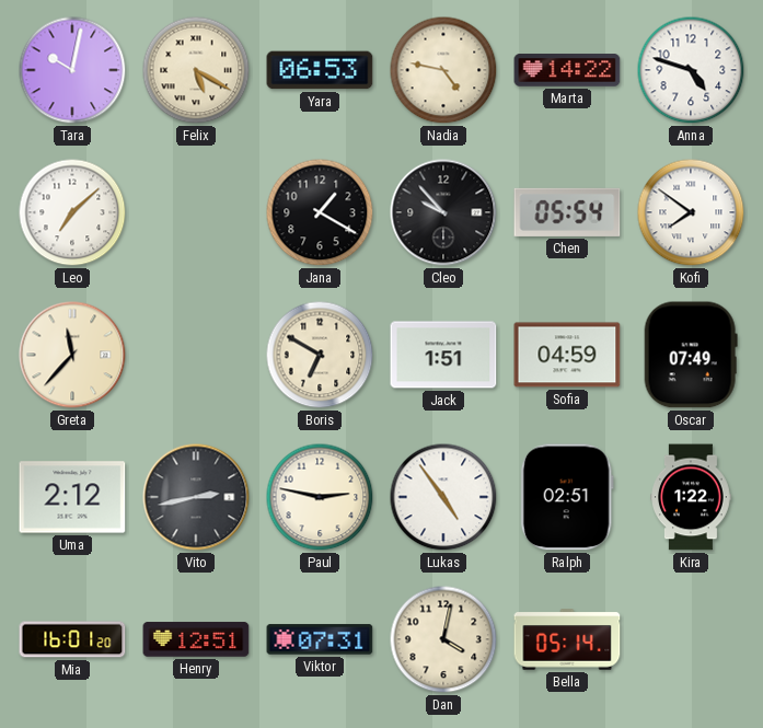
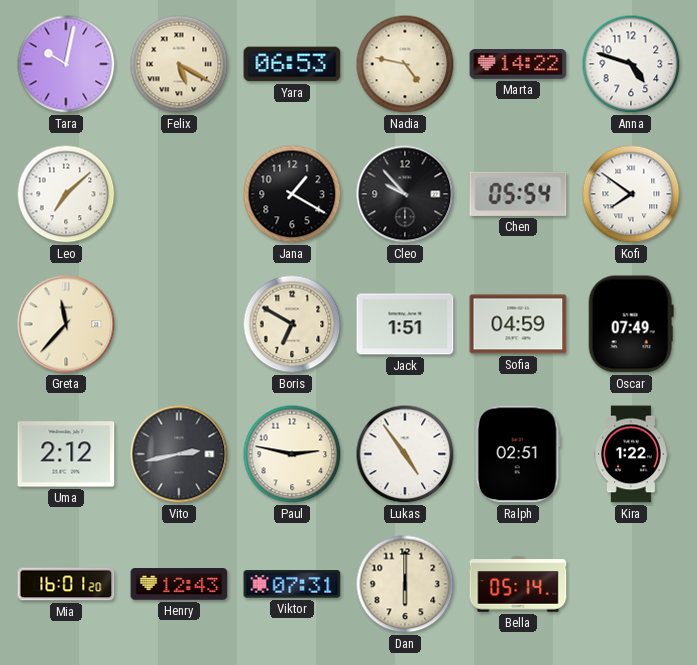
Henry: 12:51 -> 12:43 (179, 584)
Dan: 4:02 -> 6:00 (405, 584)
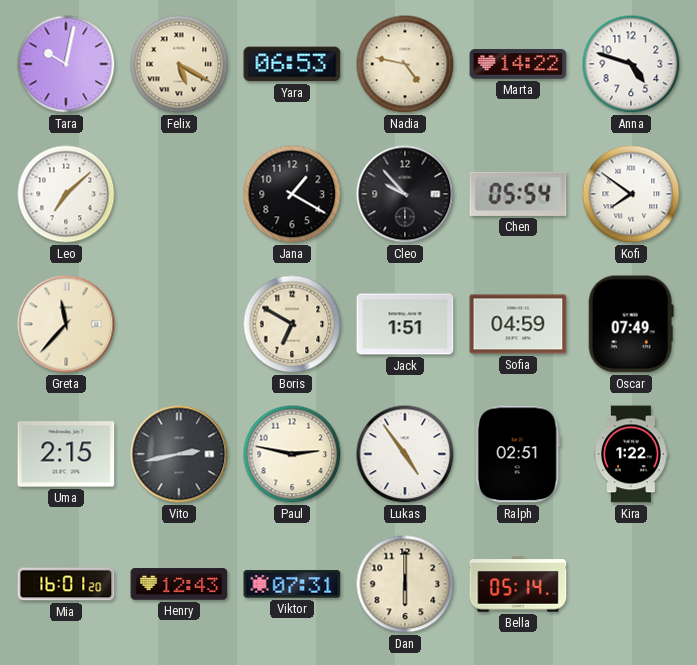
Uma: 2:12 -> 2:15 (66, 454)
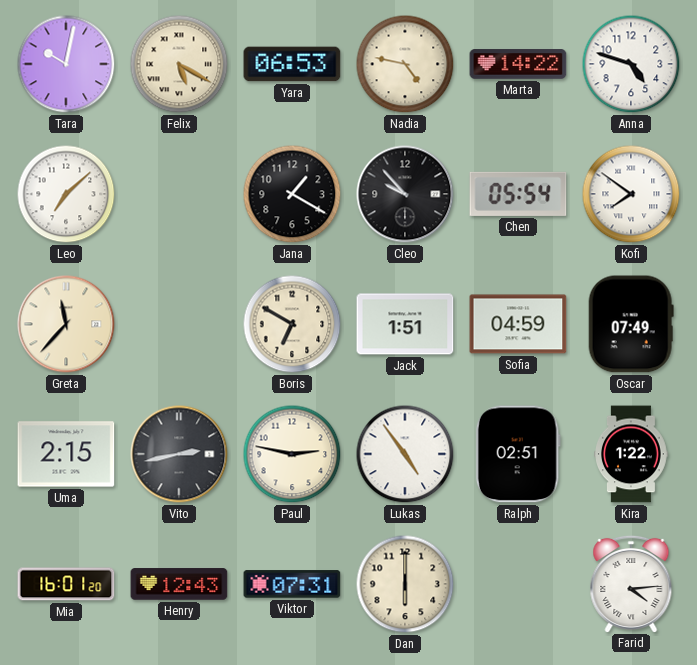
Bella: 05:14 -> none (518, 584)
Farid: none -> 4:14 (631, 583)
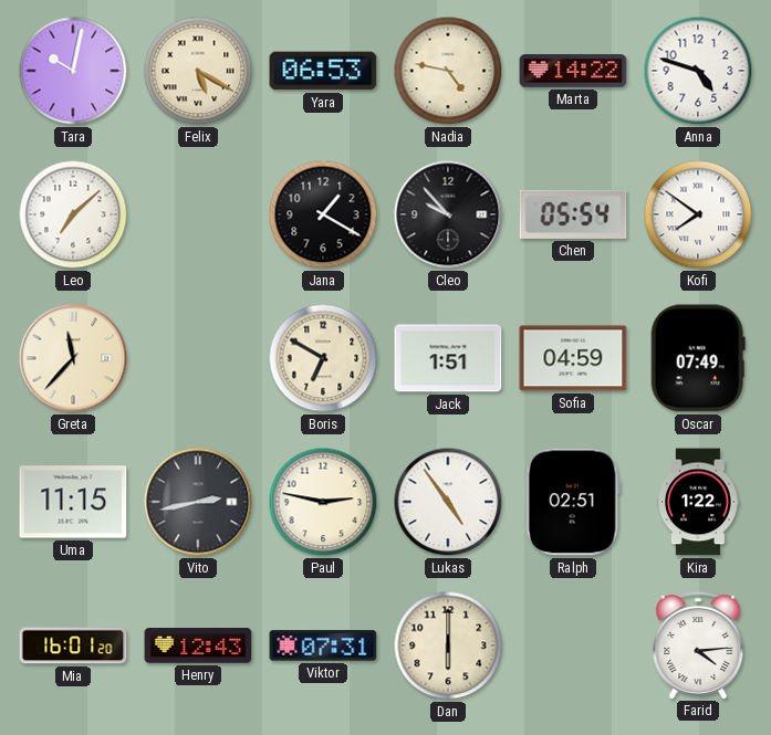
Uma: 2:15 -> 11:15 (73, 502)
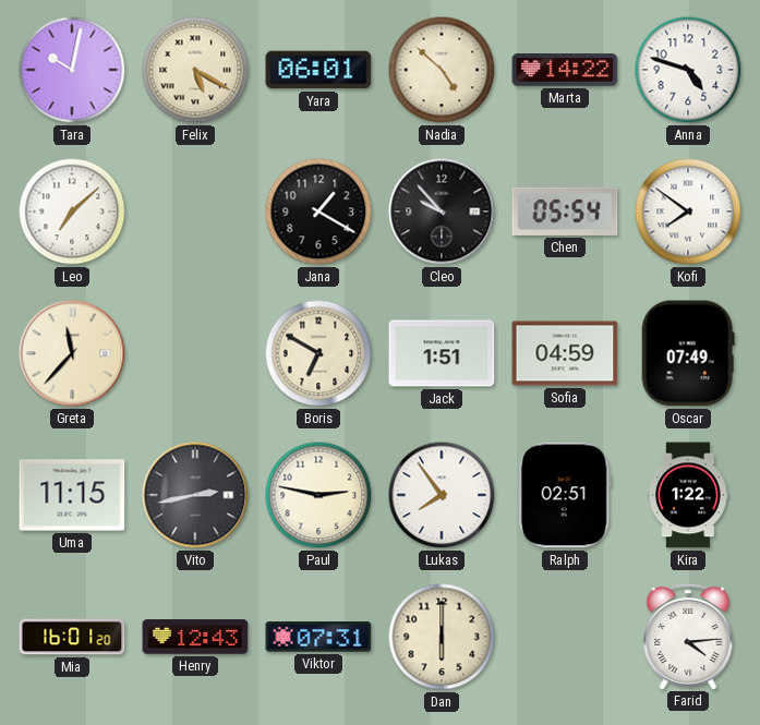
Yara: 06:53 -> 06:01 (318, 70)
Nadia: 4:47 -> 4:52 (442, 70)
Lukas: 4:54 -> 7:54 (442, 495)
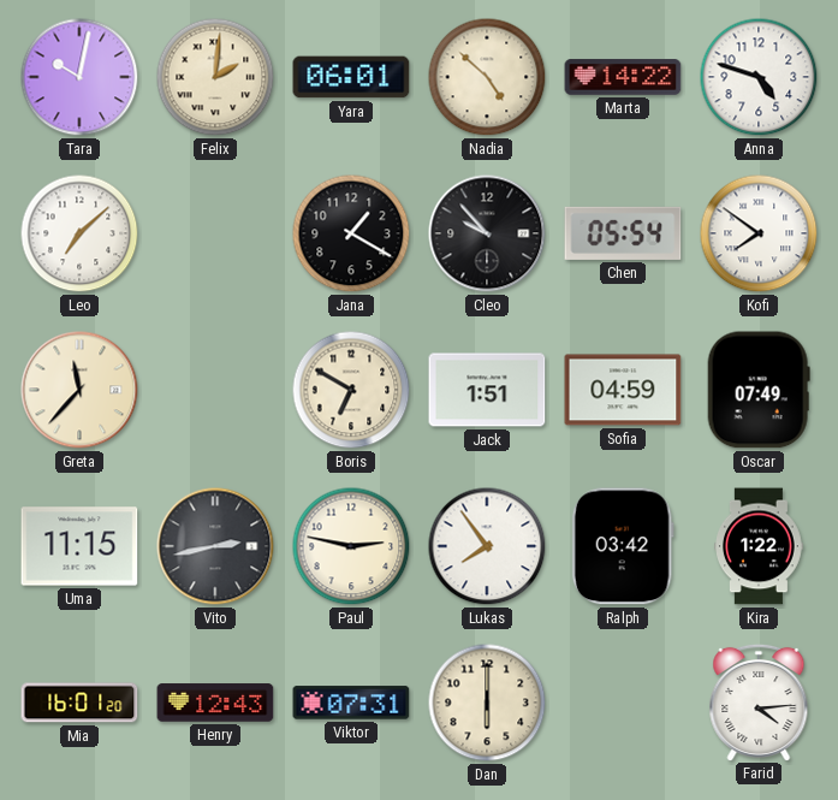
Felix: 5:20 -> 2:01 (215, 77)
Ralph: 02:51 -> 03:42 (623, 546)
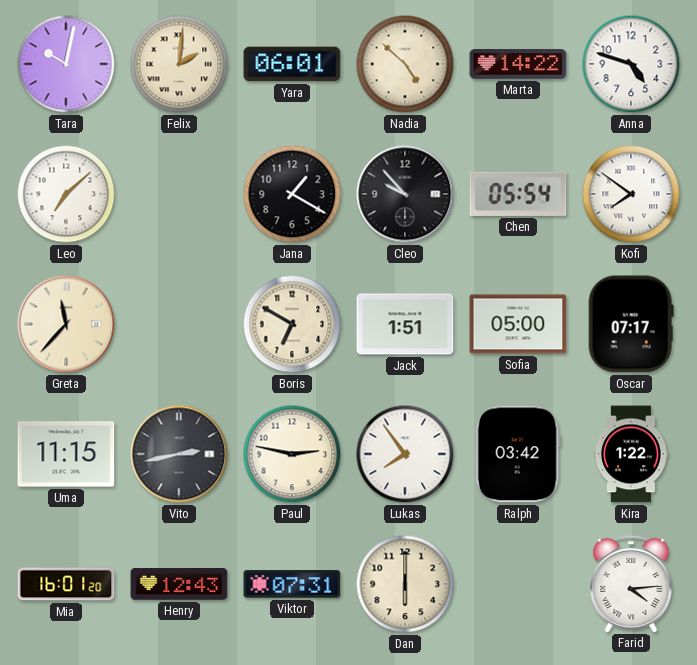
Sofia: 04:59 -> 05:00 (518, 324)
Oscar: 07:49 -> 07:17 (631, 324)
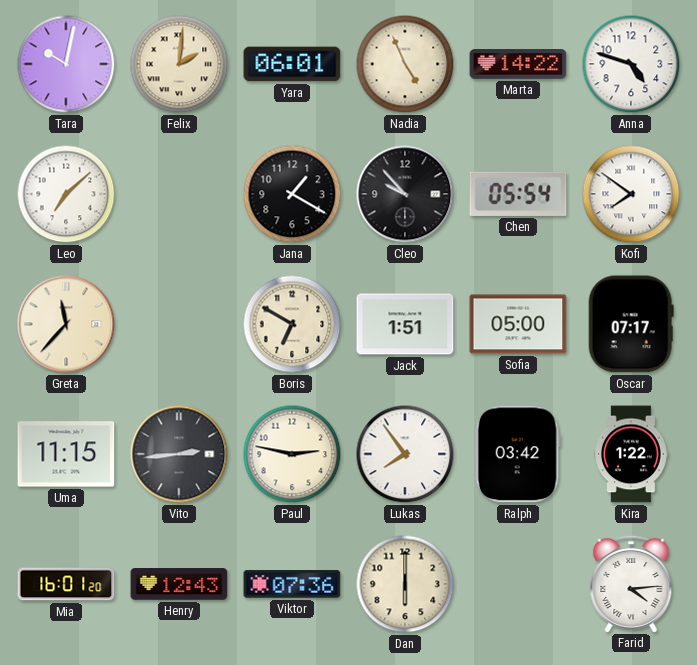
Nadia: 4:52 -> 4:56 (405, 64)
Vito: 2:43 -> 2:44 (179, 454)
Viktor: 07:31 -> 07:36 (292, 584)
